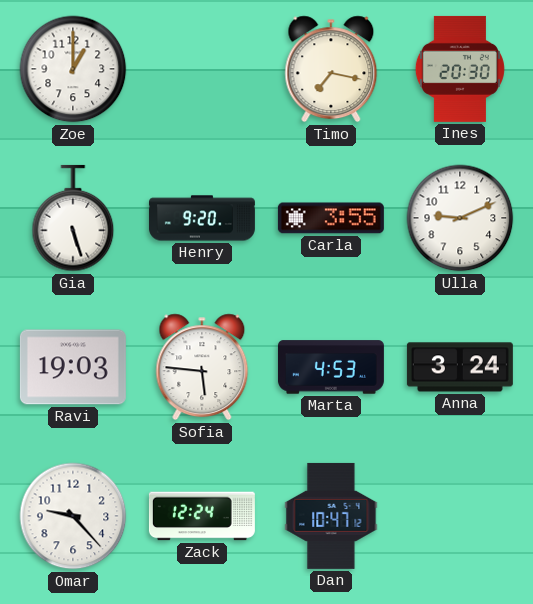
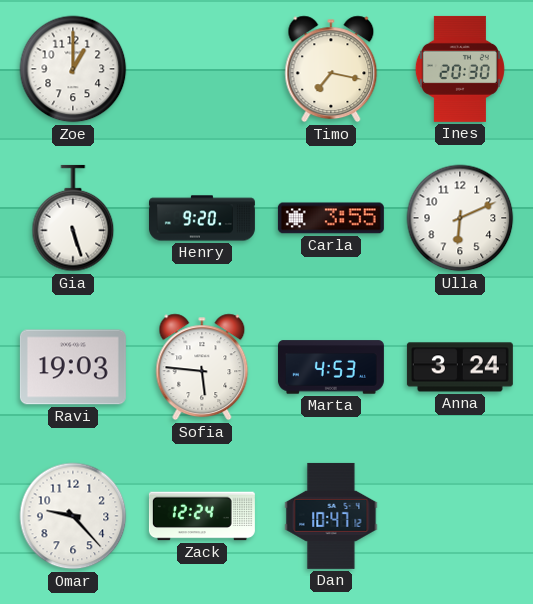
Ulla: 9:11 -> 6:11 (460, 218)
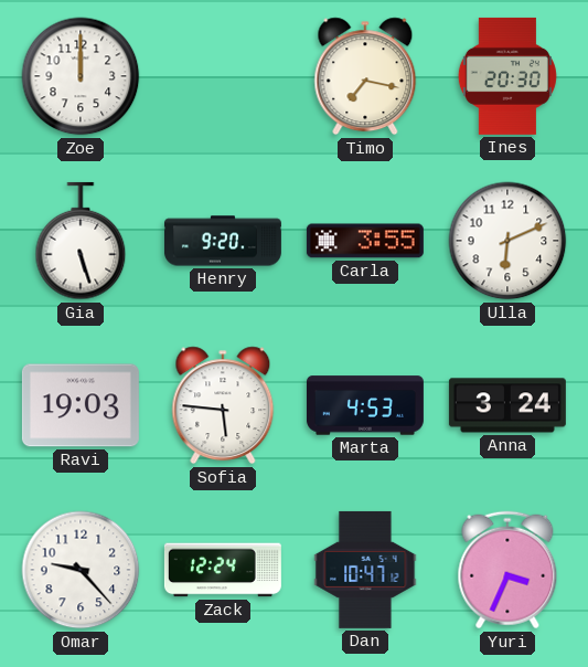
Zoe: 1:00 -> 12:00 (81, 76)
Yuri: none -> 3:34 (507, 570)
